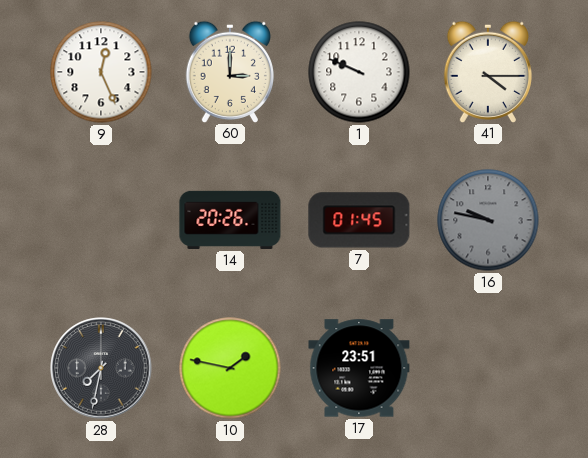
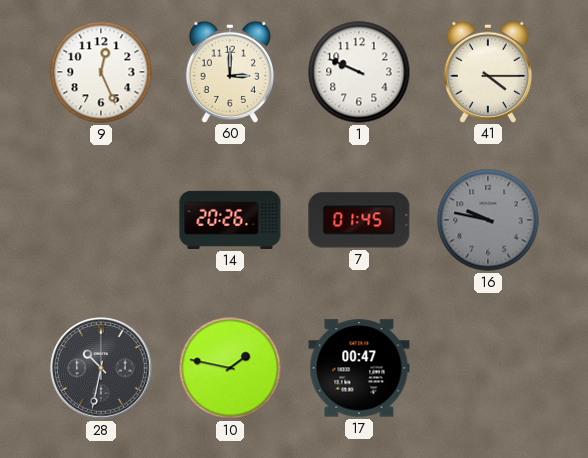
28: 7:32 -> 10:32 (101, 368)
17: 23:51 -> 00:47 (359, 368)
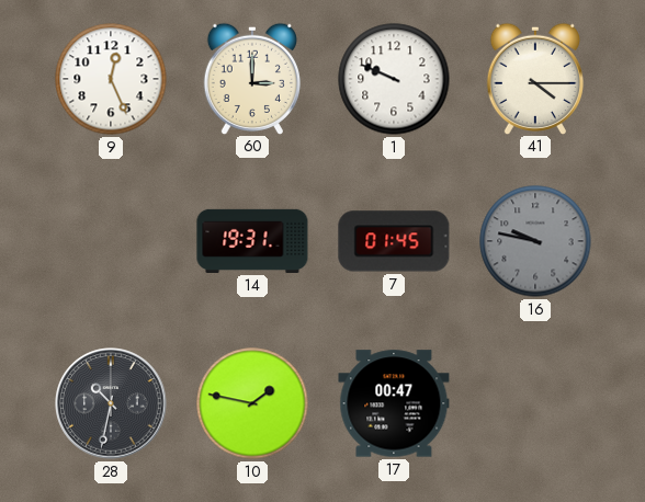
14: 20:26 -> 19:31 (252, 241)
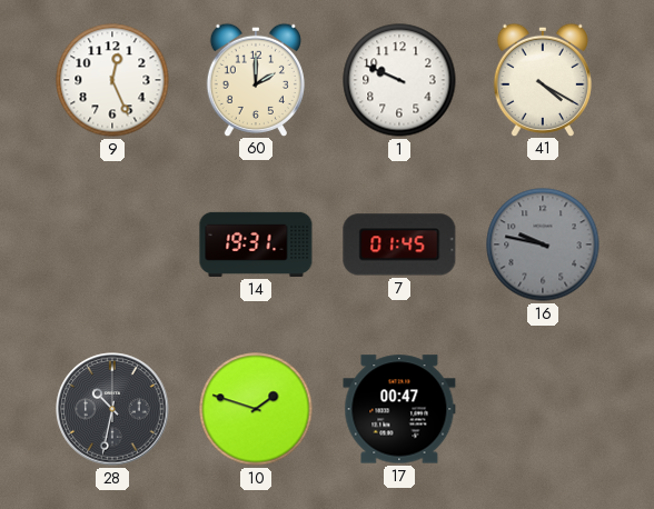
60: 3:00 -> 2:00 (256, 79)
41: 4:15 -> 4:20 (543, 79)
10: 1:47 -> 1:48 (256, 409)
